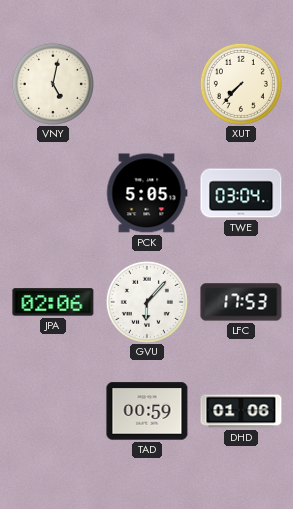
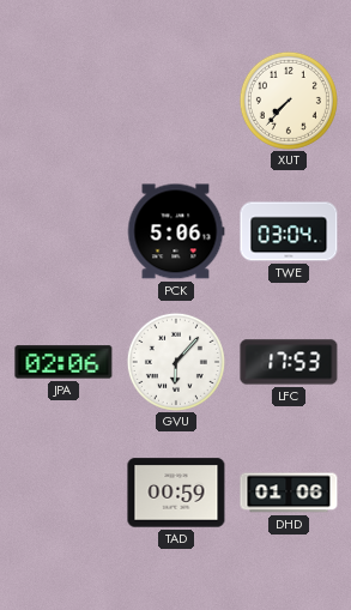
VNY: 5:02 -> none (53, 84)
PCK: 5:05 -> 5:06 (176, 231)
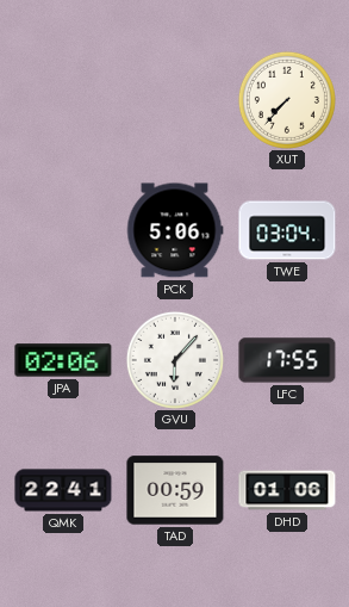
LFC: 17:53 -> 17:55 (287, 360)
QMK: none -> 22:41 (63, 490)
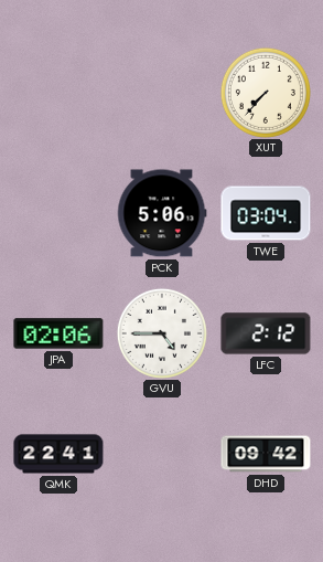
GVU: 6:07 -> 4:45 (162, 333)
LFC: 17:55 -> 2:12 (266, 333)
TAD: 00:59 -> none (175, 490)
DHD: 01:06 -> 09:42 (266, 454)
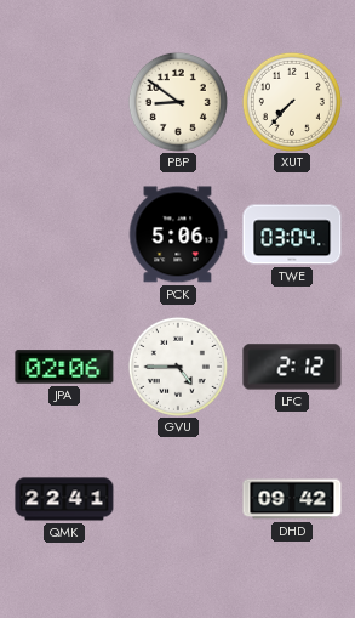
PBP: none -> 8:51 (178, 102)
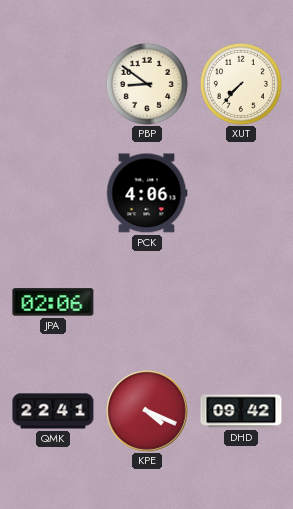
PCK: 5:06 -> 4:06 (147, 193)
TWE: 03:04 -> none (292, 234)
GVU: 4:45 -> none (178, 367)
LFC: 2:12 -> none (292, 367)
KPE: none -> 4:19 (148, 412)
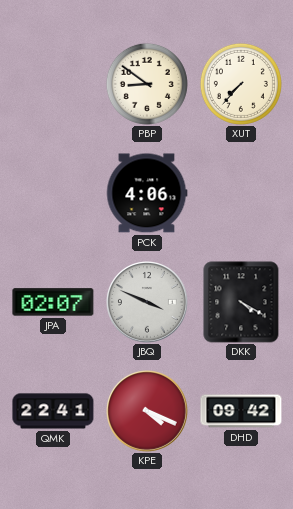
JPA: 02:06 -> 02:07 (53, 302)
JBQ: none -> 3:49 (148, 303)
DKK: none -> 4:20 (241, 302)
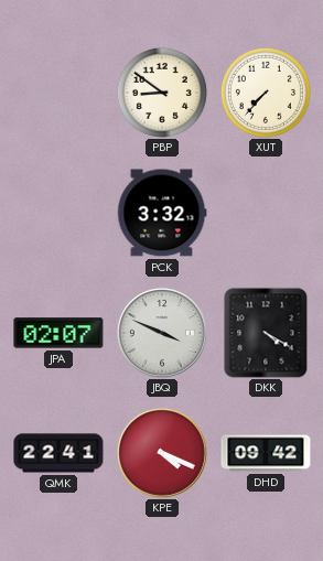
PCK: 4:06 -> 3:32 (162, 213)
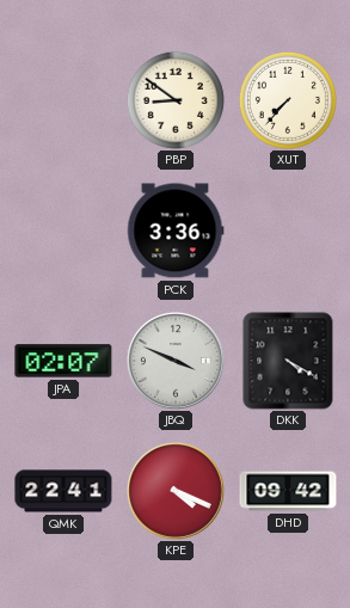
PCK: 3:32 -> 3:36 (176, 231)
